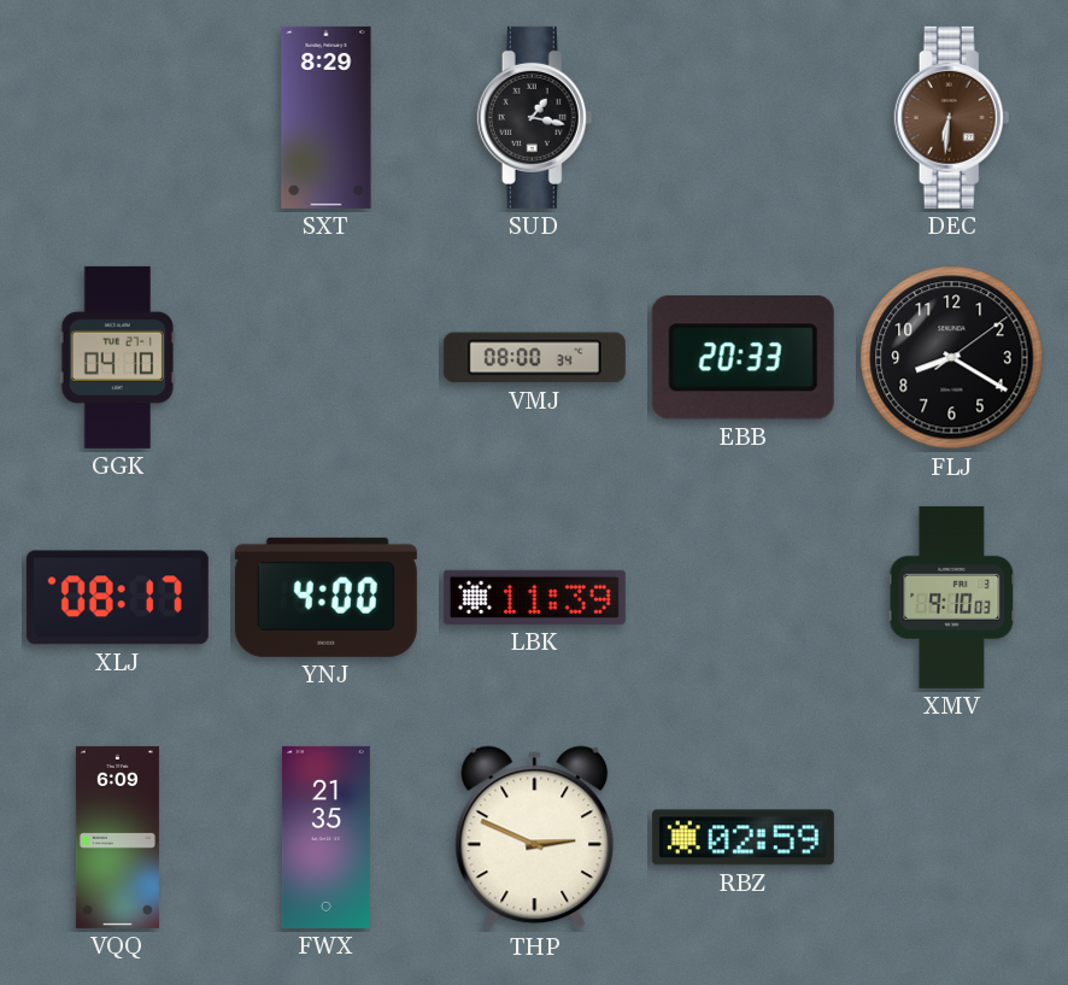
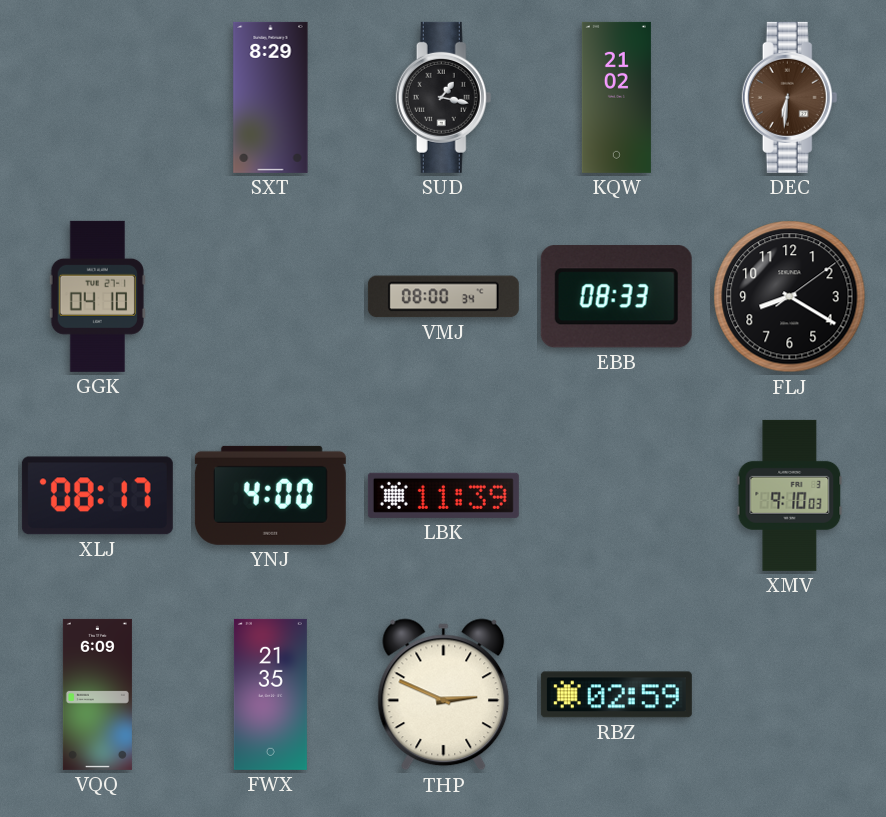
KQW: none -> 21:02 (616, 97)
EBB: 20:33 -> 08:33 (616, 297)
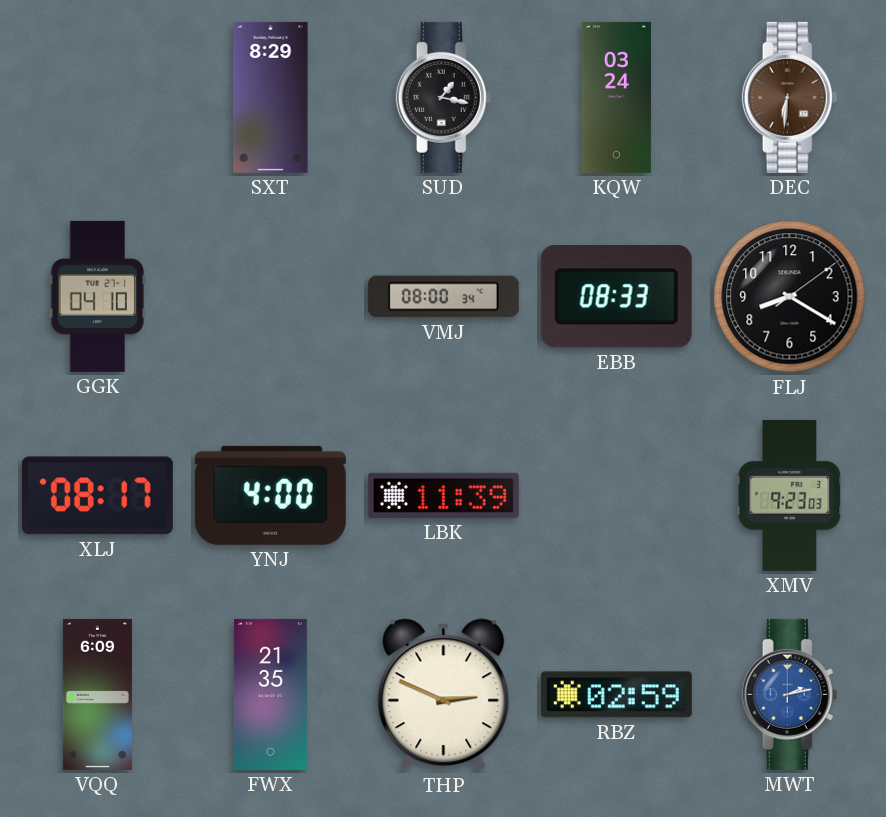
KQW: 21:02 -> 03:24 (616, 97)
XMV: 9:10 -> 9:23 (790, 495)
MWT: none -> 2:13 (790, 694)
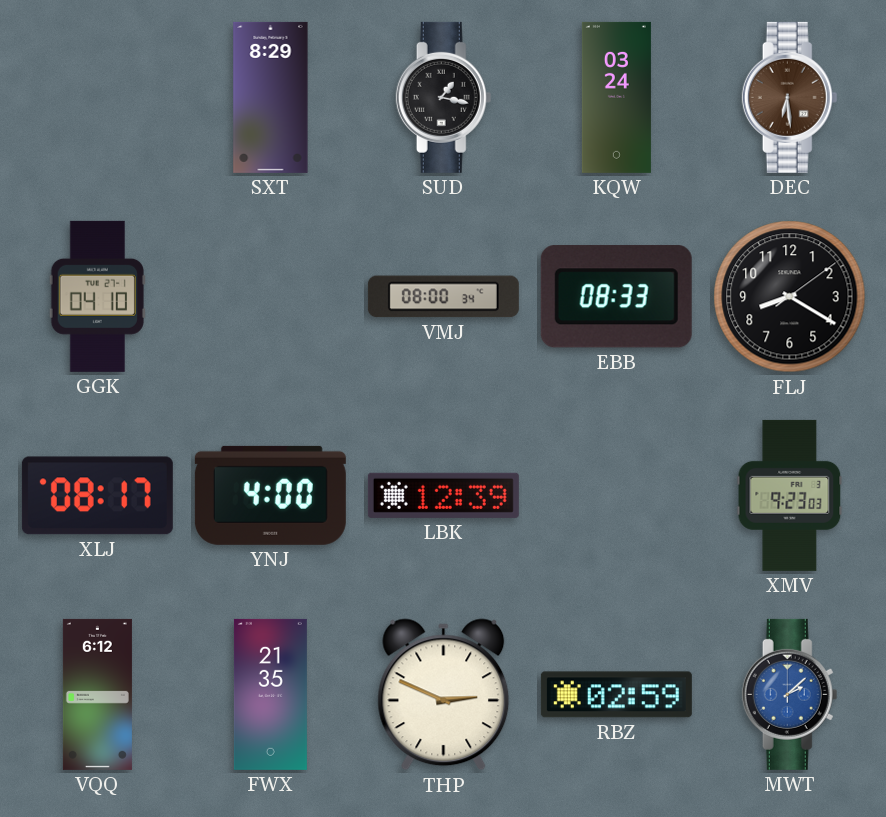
DEC: 6:31 -> 6:29 (790, 97)
LBK: 11:39 -> 12:39 (443, 495)
VQQ: 6:09 -> 6:12 (97, 694)
MWT: 2:13 -> 2:08 (790, 694)
